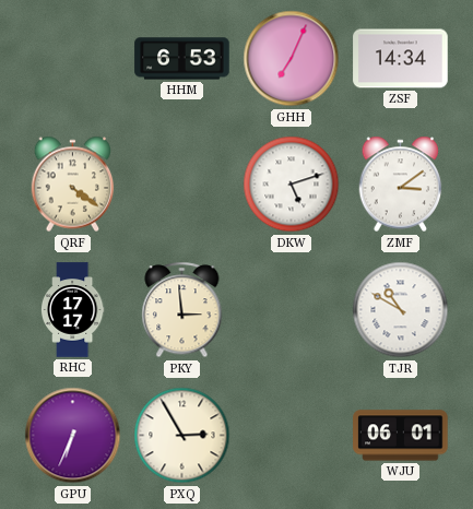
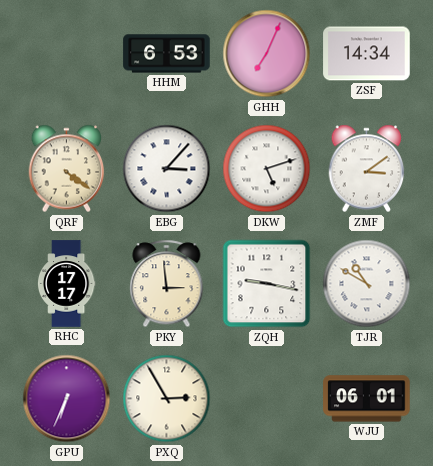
EBG: none -> 3:07 (167, 169)
ZQH: none -> 9:17 (267, 284)
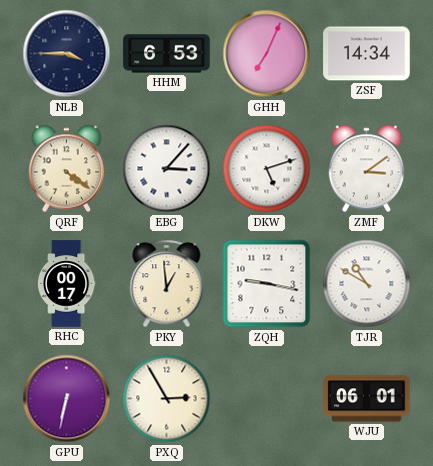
NLB: none -> 3:45 (67, 54)
RHC: 17:17 -> 00:17 (66, 284)
PKY: 2:59 -> 12:59 (167, 284)
GPU: 6:34 -> 6:32 (67, 399)
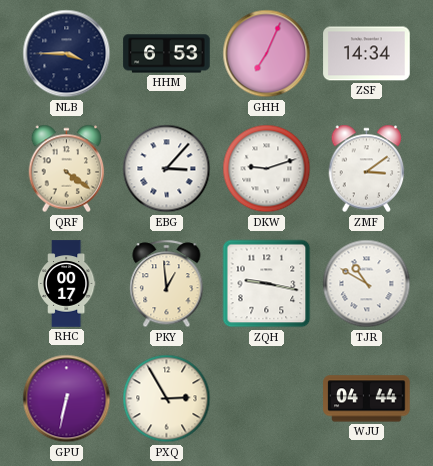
DKW: 5:12 -> 9:12 (267, 169)
WJU: 06:01 -> 04:44 (367, 399)
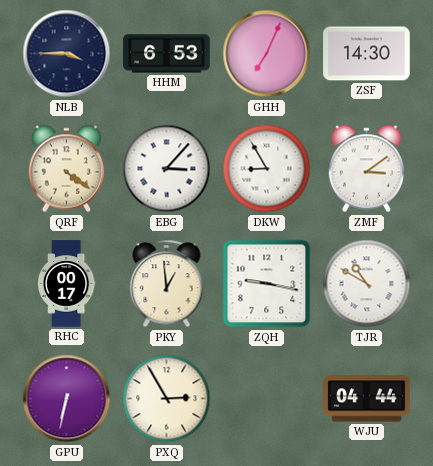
ZSF: 14:34 -> 14:30 (367, 54)
DKW: 9:12 -> 8:55 (267, 169)
